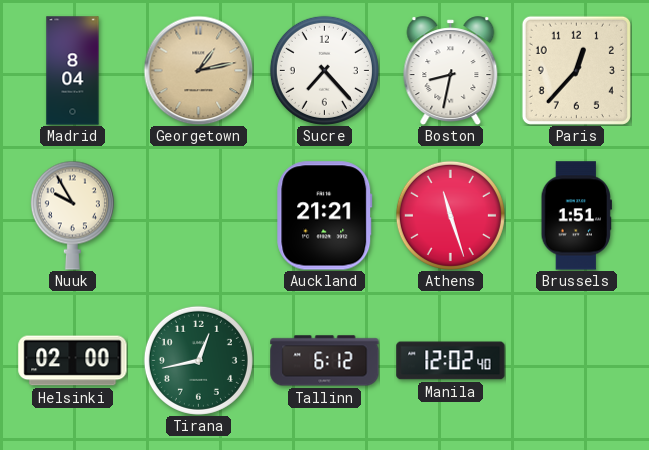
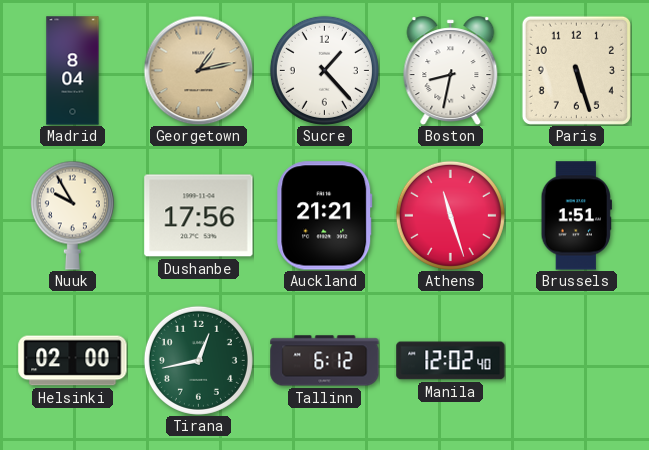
Sucre: 7:23 -> 1:23 (324, 70)
Paris: 12:37 -> 5:27 (576, 70)
Dushanbe: none -> 17:56 (199, 216)
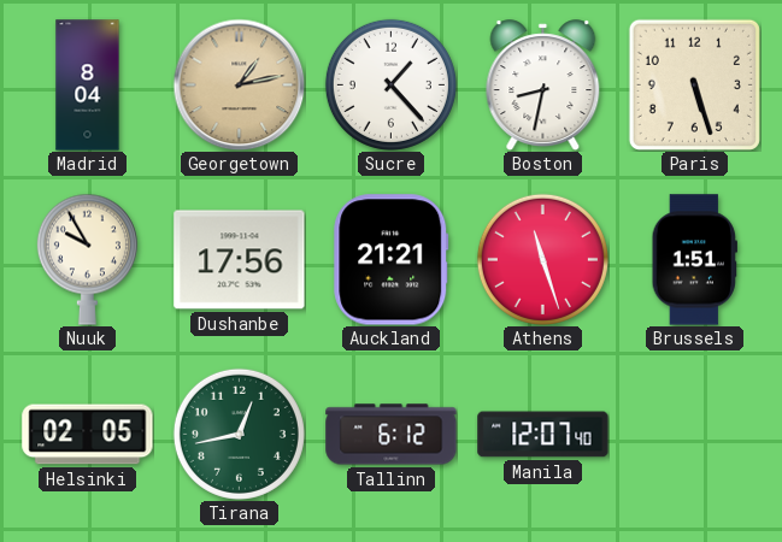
Helsinki: 02:00 -> 02:05 (88, 435)
Manila: 12:02 -> 12:07 (543, 435)
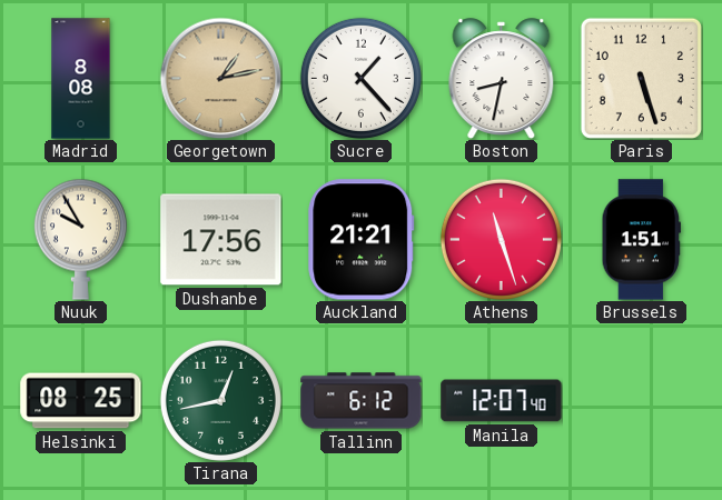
Madrid: 8:04 -> 8:08 (81, 79)
Helsinki: 02:05 -> 08:25 (81, 401)
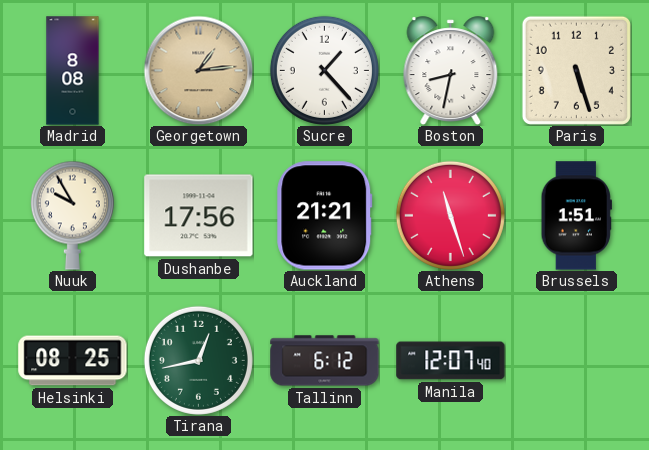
Georgetown: 1:13 -> 1:14 (198, 70)
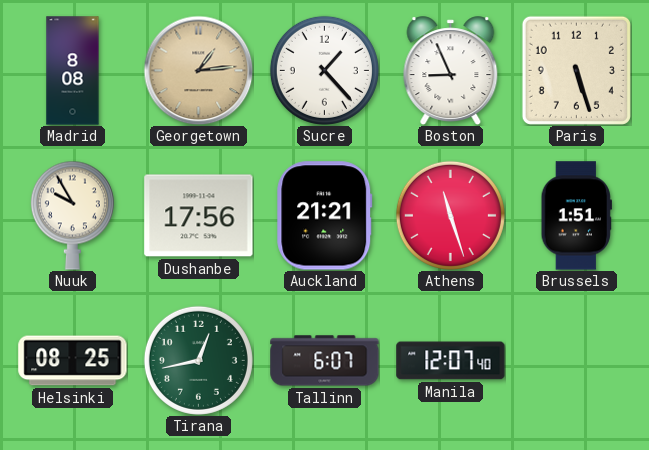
Boston: 8:32 -> 8:56 (451, 70)
Tallinn: 6:12 -> 6:07 (325, 361)
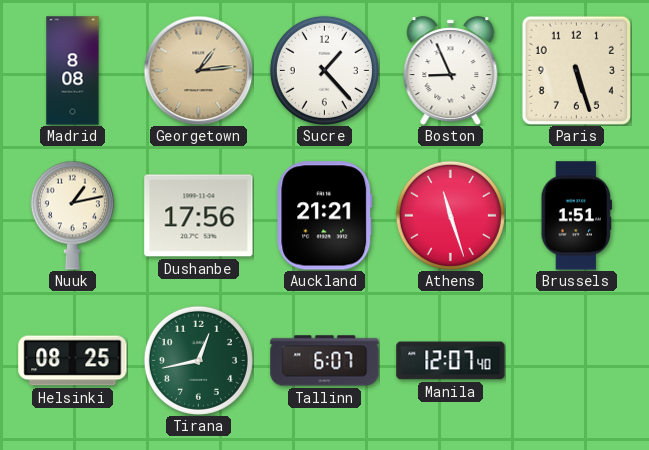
Nuuk: 9:55 -> 1:13 (72, 215)
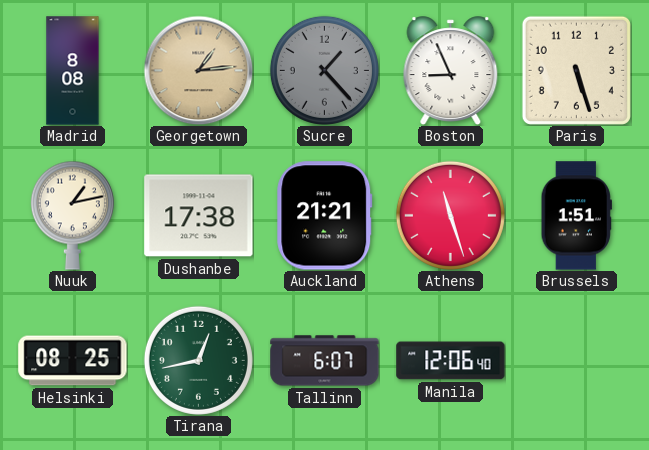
Sucre dial: white -> grey (324, 70)
Dushanbe: 17:56 -> 17:38 (199, 216)
Manila: 12:07 -> 12:06 (451, 361)
